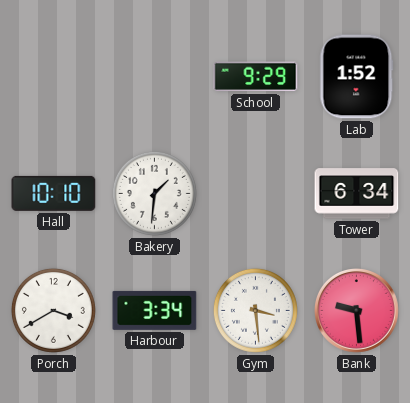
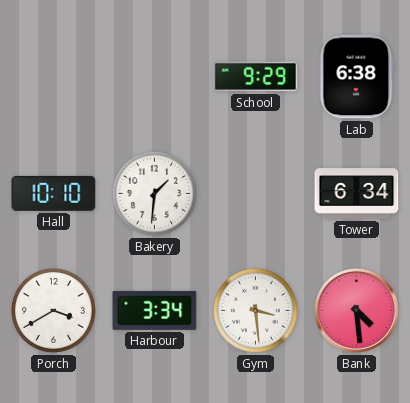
Lab: 1:52 -> 6:38 (357, 77)
Bank: 9:29 -> 4:29 (357, 311)
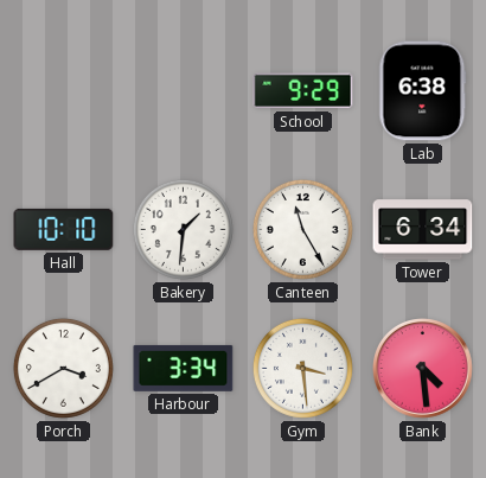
Canteen: none -> 11:25 (302, 229)
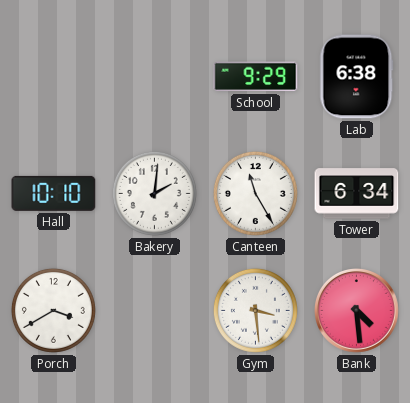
Bakery: 1:31 -> 2:01 (154, 193)
Harbour: 3:34 -> none (184, 368)
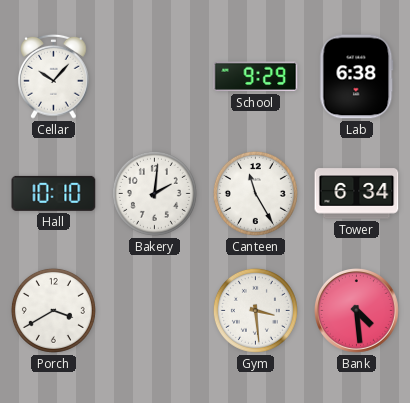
Cellar: none -> 10:07 (54, 76)
